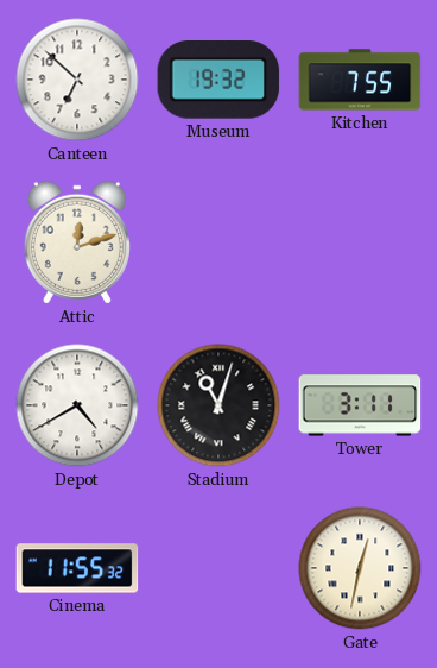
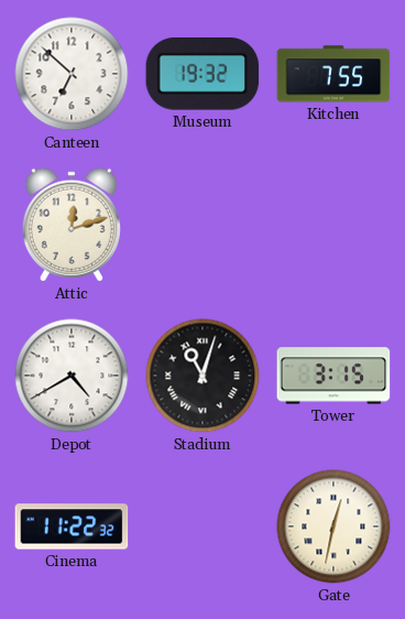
Tower: 3:11 -> 3:15 (333, 376)
Cinema: 11:55 -> 11:22 (72, 526)
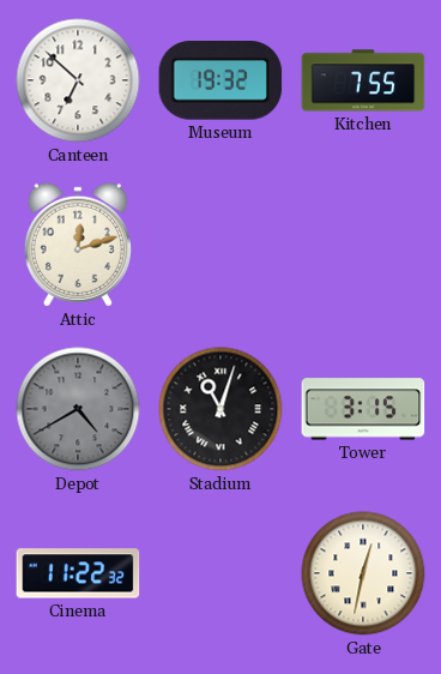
Depot dial: white -> grey (78, 409)
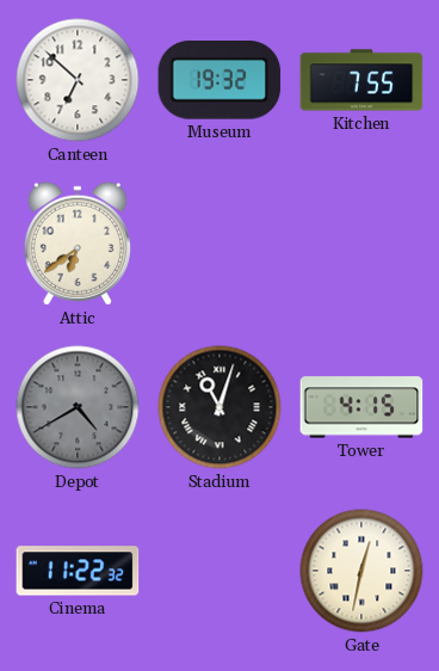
Attic: 12:12 -> 6:39 (78, 244)
Tower: 3:15 -> 4:15 (361, 407)
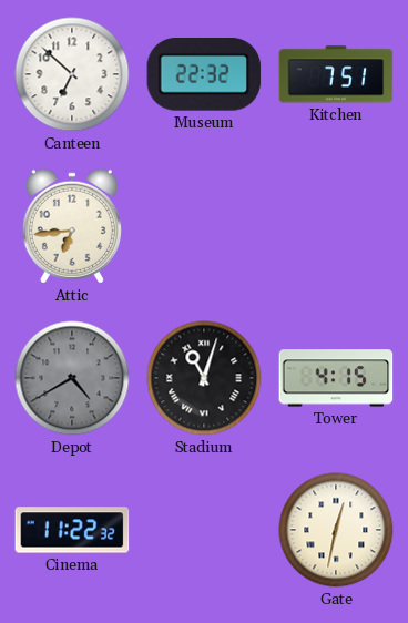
Museum: 19:32 -> 22:32 (204, 74)
Kitchen: 7:55 -> 7:51 (336, 74)
Attic: 6:39 -> 6:44 (72, 226)
